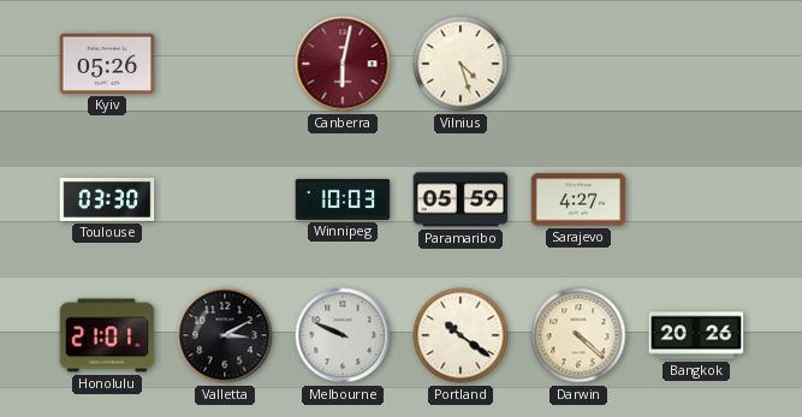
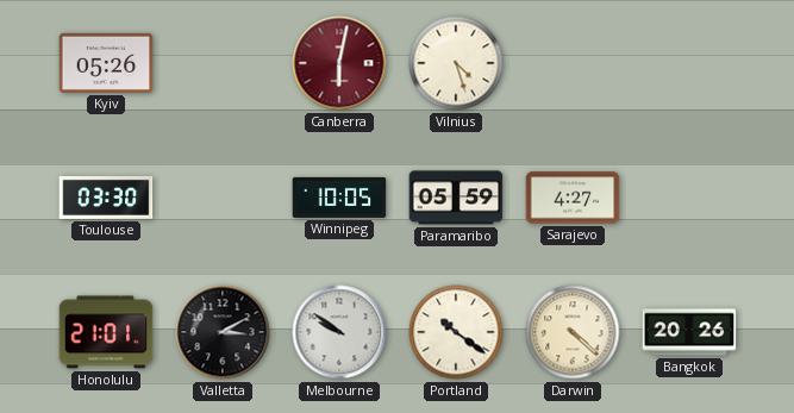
Winnipeg: 10:03 -> 10:05 (339, 198)
Melbourne: 9:49 -> 9:51 (339, 332)
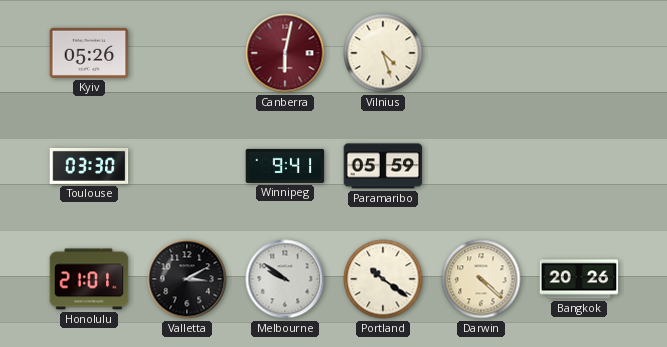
Winnipeg: 10:05 -> 9:41 (285, 166)
Sarajevo: 4:27 -> none (573, 198)
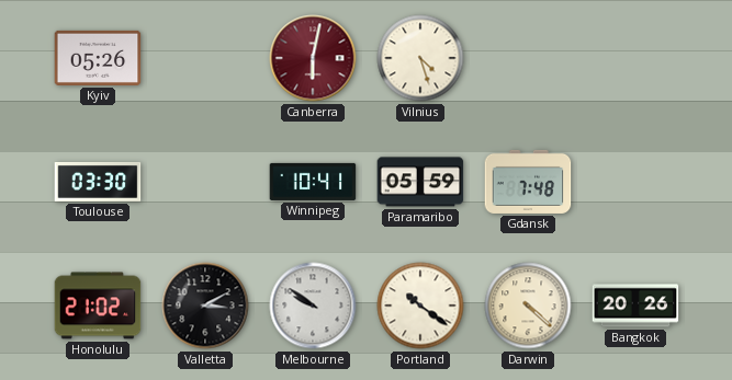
Winnipeg: 9:41 -> 10:41 (313, 182)
Gdansk: none -> 7:48 (528, 182)
Honolulu: 21:01 -> 21:02 (98, 306)
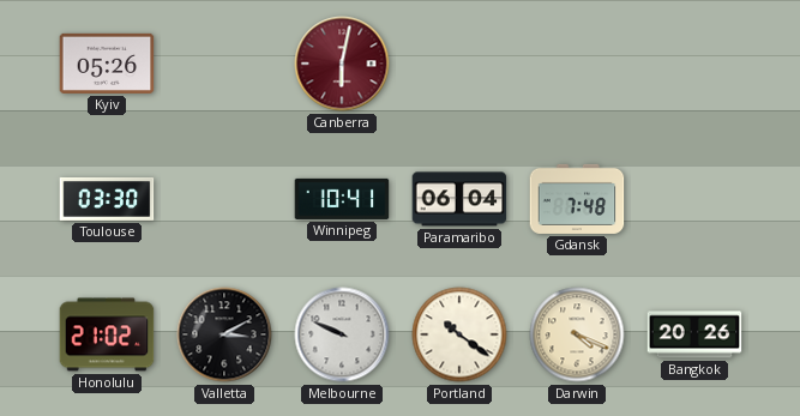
Vilnius: 4:27 -> none (420, 58)
Paramaribo: 05:59 -> 06:04 (459, 199)
Melbourne: 9:51 -> 9:49 (342, 334)
Darwin: 4:22 -> 4:19 (577, 334)
